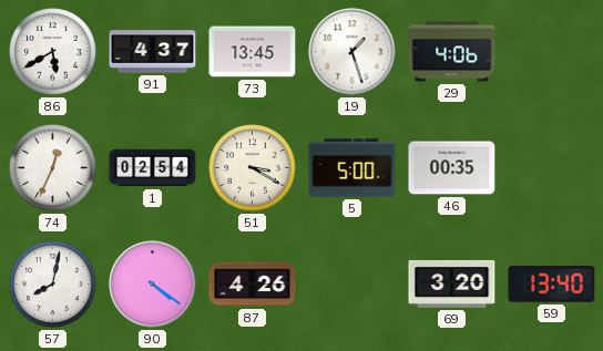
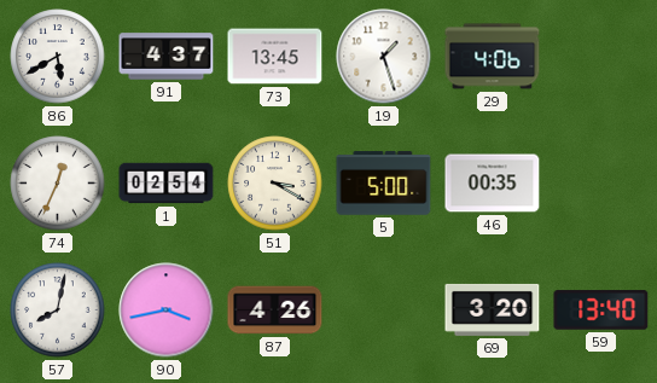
90: 4:21 -> 3:43 (167, 311)
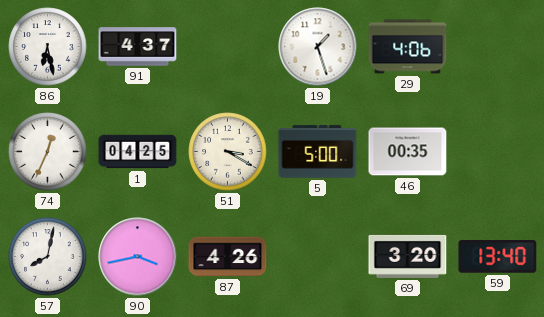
86: 5:40 -> 6:28 (48, 47)
73: 13:45 -> none (275, 57)
1: 02:54 -> 04:25 (138, 152)
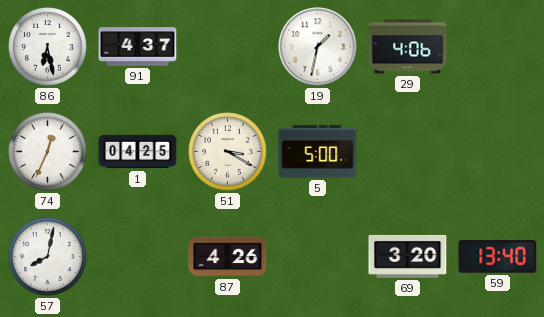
19: 1:27 -> 1:32 (318, 47)
46: 00:35 -> none (408, 152)
90: 3:43 -> none (138, 257)
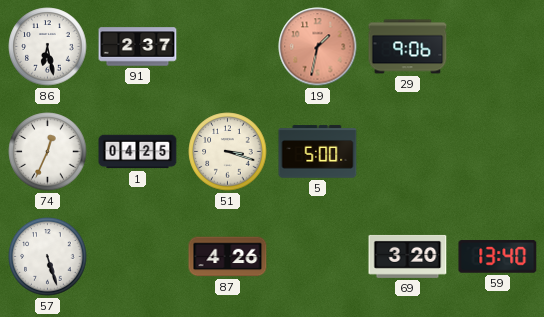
91: 4:37 -> 2:37 (138, 47)
19 dial: white -> salmon (318, 47)
29: 4:06 -> 9:06 (408, 47)
51: 3:20 -> 3:18 (228, 152)
57: 8:02 -> 5:27 (48, 257)
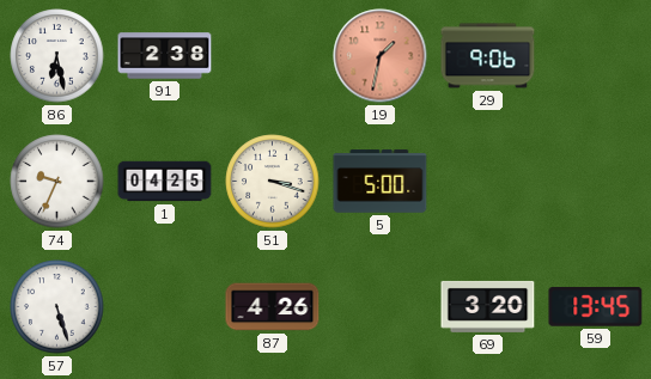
91: 2:37 -> 2:38 (165, 56)
74: 12:34 -> 9:34 (57, 182)
59: 13:40 -> 13:45 (596, 307)
